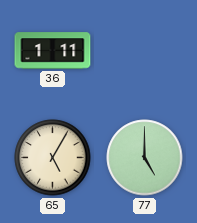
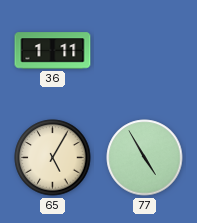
77: 5:00 -> 4:55 (145, 158)
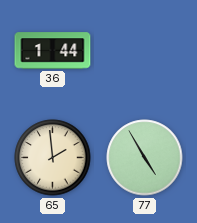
36: 1:11 -> 1:44 (53, 51)
65: 5:05 -> 1:59 (53, 158)
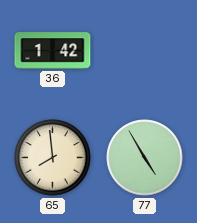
36: 1:44 -> 1:42 (53, 51)
65: 1:59 -> 7:59 (53, 158)
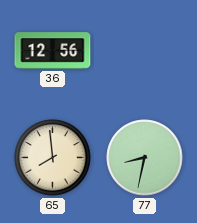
36: 1:42 -> 12:56 (53, 51)
77: 4:55 -> 8:32 (145, 158)
